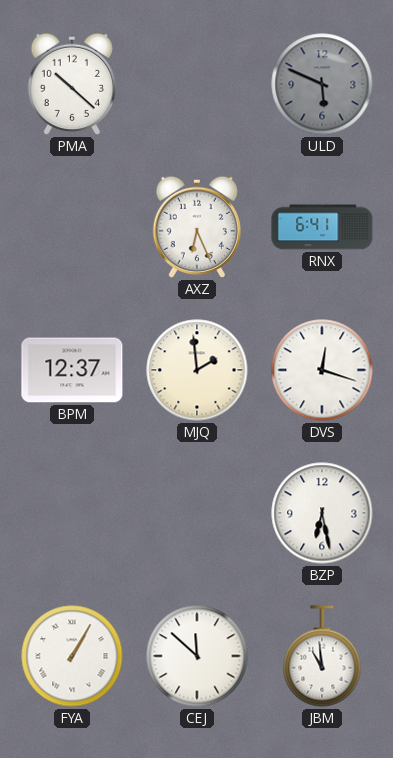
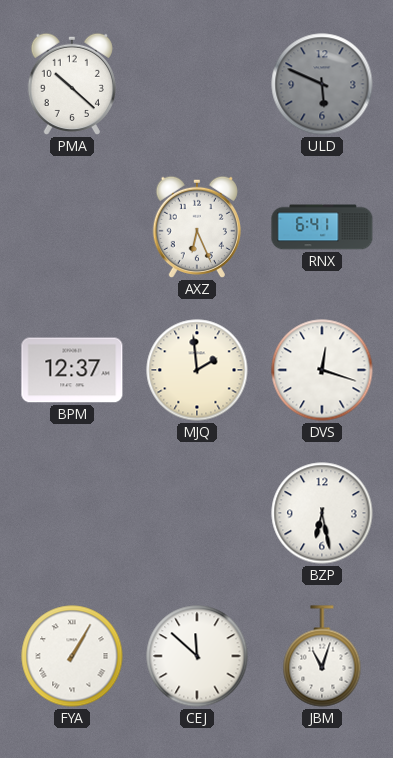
JBM: 10:59 -> 11:03 (322, 656)
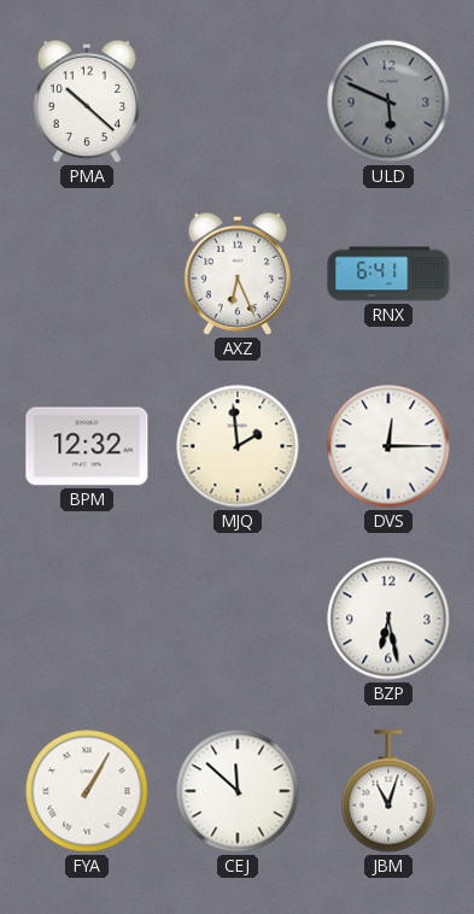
BPM: 12:37 -> 12:32 (87, 446)
DVS: 12:18 -> 12:15 (388, 446)
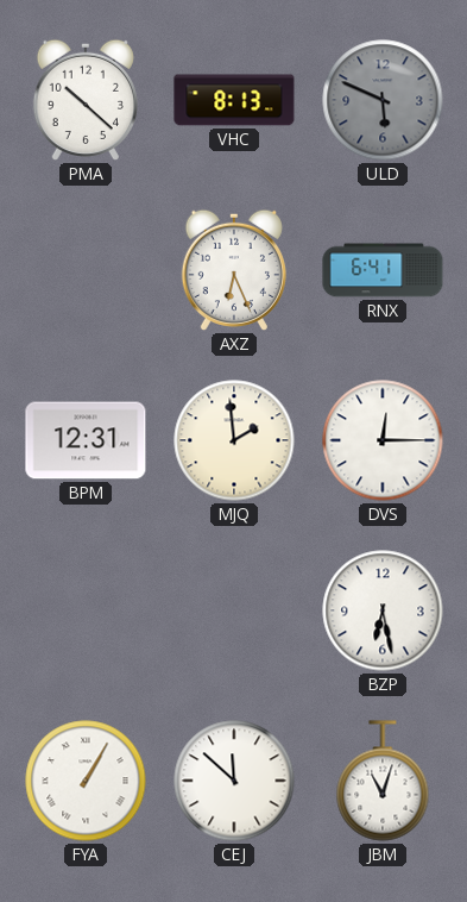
VHC: none -> 8:13 (234, 100)
BPM: 12:32 -> 12:31 (86, 440)
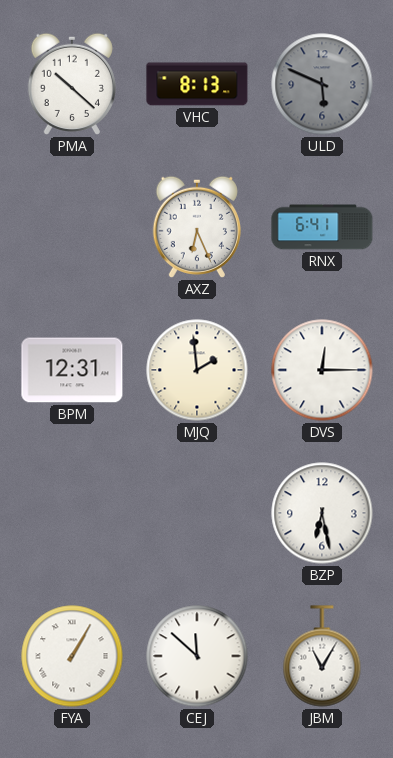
JBM: 11:03 -> 11:05 (322, 656)
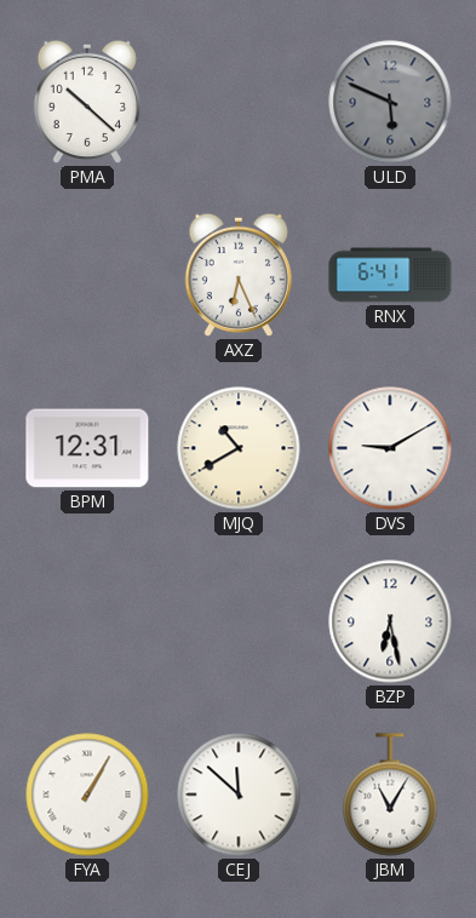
VHC: 8:13 -> none (197, 84)
MJQ: 1:59 -> 10:40 (239, 448)
DVS: 12:15 -> 9:10 (390, 448)
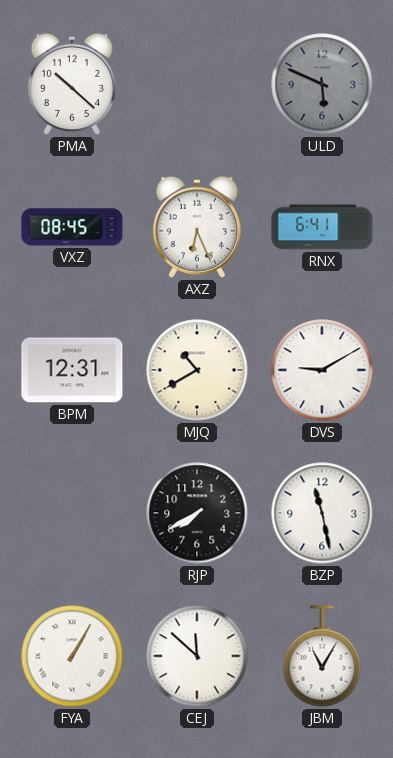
VXZ: none -> 08:45 (72, 227)
RJP: none -> 7:40 (197, 513)
BZP: 6:28 -> 11:28 (322, 513)
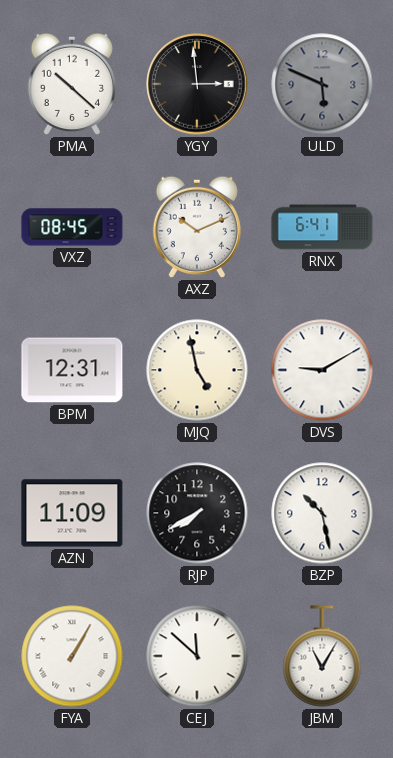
YGY: none -> 2:59 (197, 84)
AXZ: 6:26 -> 10:11 (197, 227)
MJQ: 10:40 -> 4:58 (197, 370)
AZN: none -> 11:09 (72, 513)
BZP: 11:28 -> 10:28 (322, 513)
